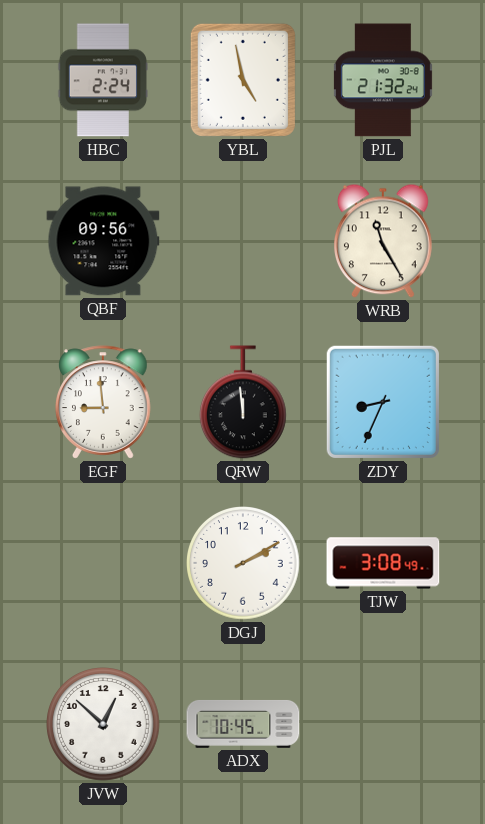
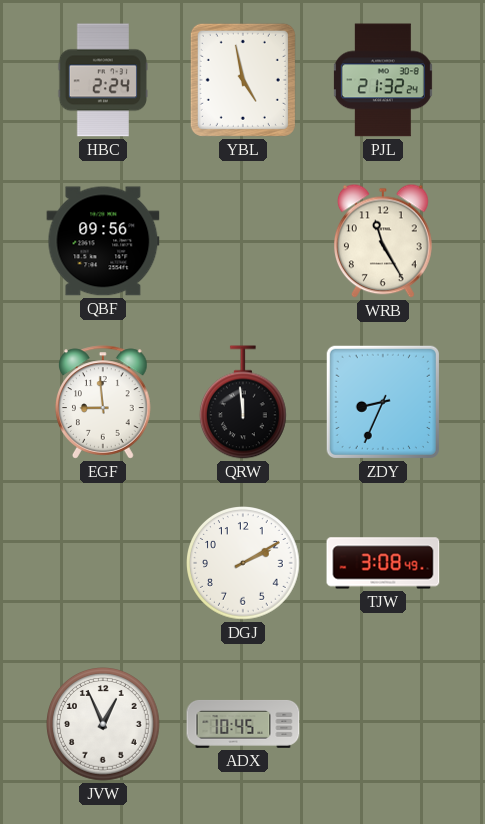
JVW: 12:52 -> 12:56 (104, 725)
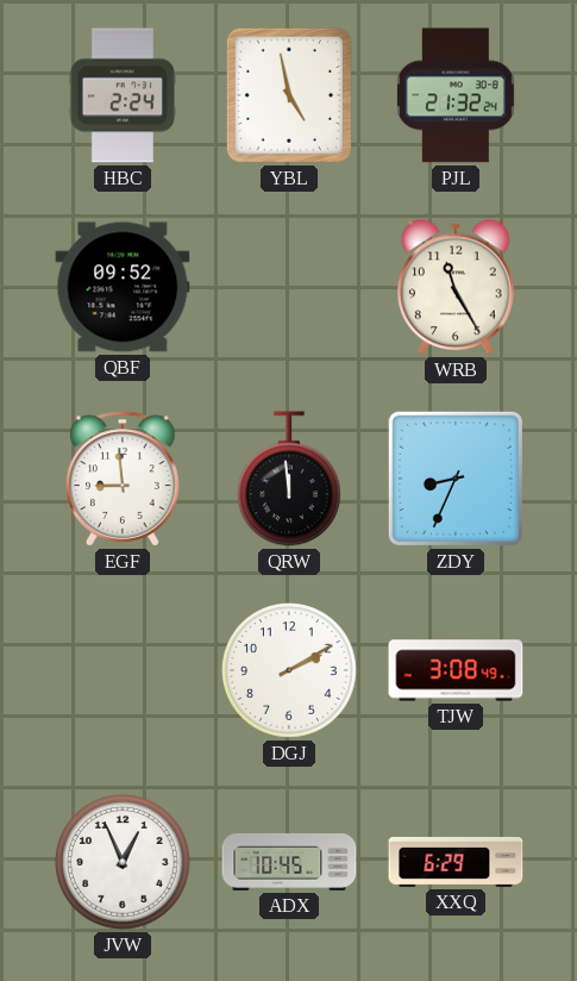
QBF: 09:56 -> 09:52 (123, 287)
XXQ: none -> 6:29 (456, 862)
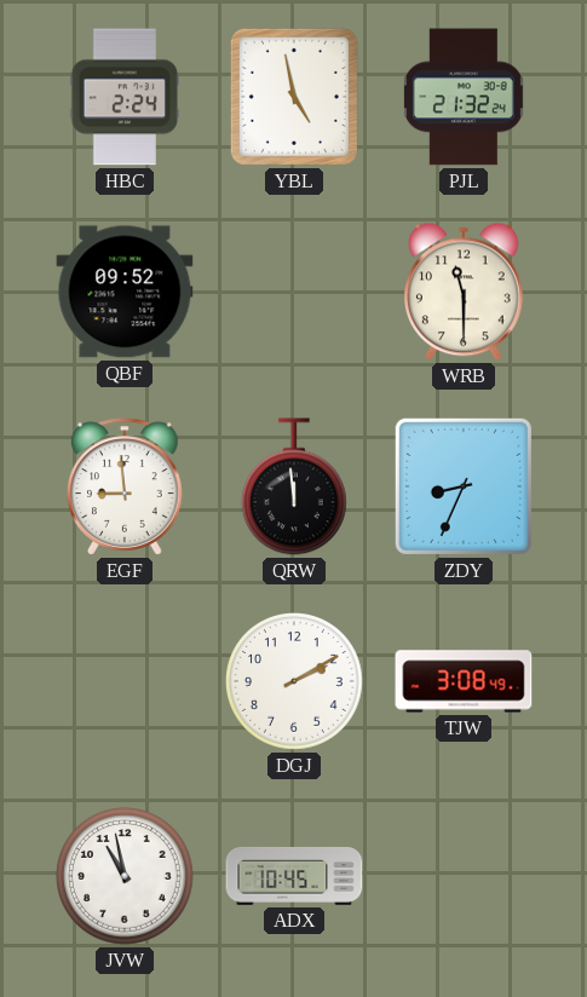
WRB: 11:25 -> 11:30 (465, 292)
JVW: 12:56 -> 10:58 (126, 877)
XXQ: 6:29 -> none (456, 862)
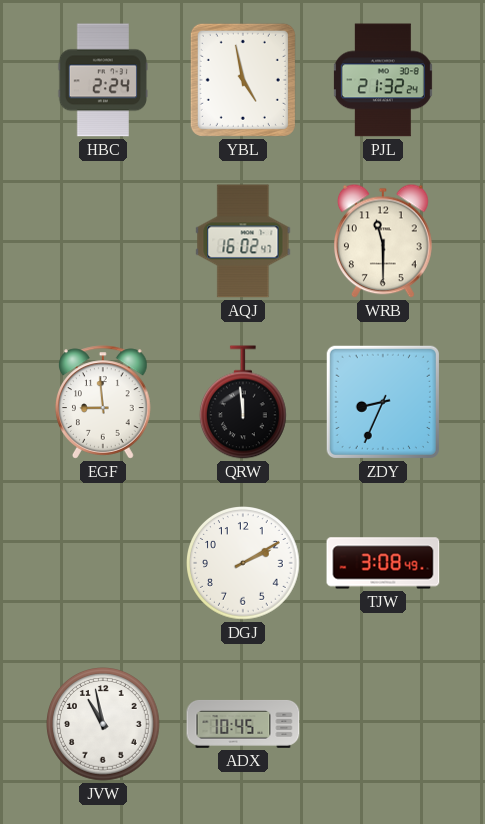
QBF: 09:52 -> none (125, 292)
AQJ: none -> 16:02 (243, 241)
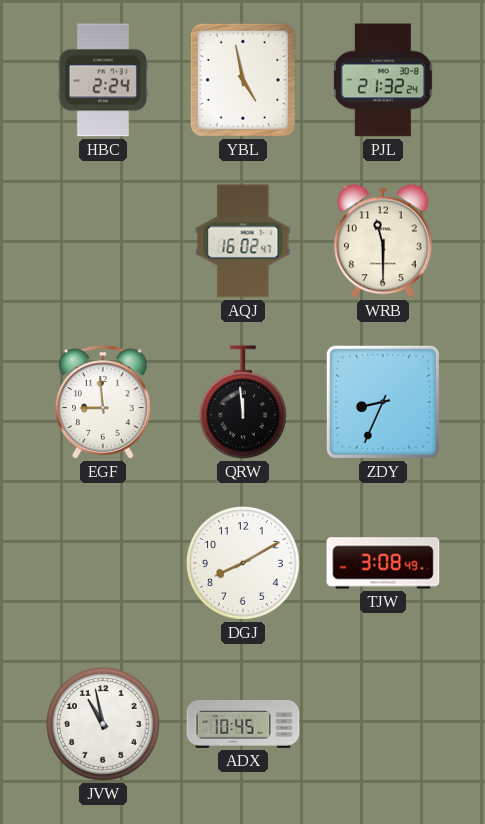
DGJ: 2:10 -> 8:10 (244, 564)
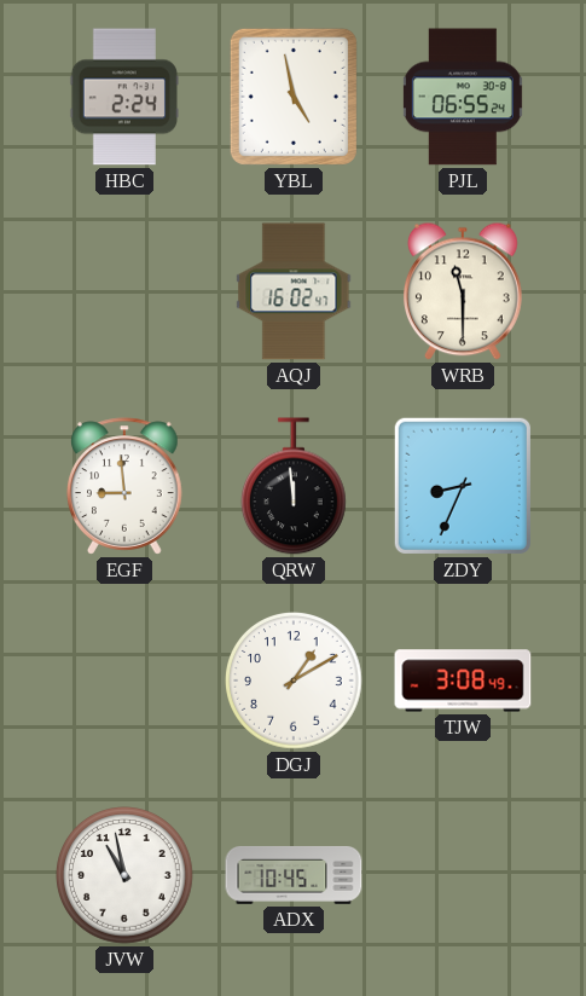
PJL: 21:32 -> 06:55 (463, 97)
DGJ: 8:10 -> 1:10 (295, 682)
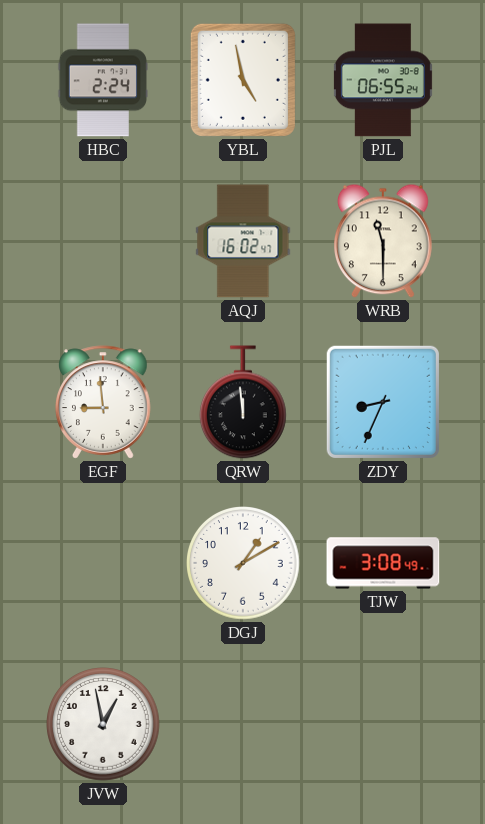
JVW: 10:58 -> 12:58 (104, 725)
ADX: 10:45 -> none (294, 875)
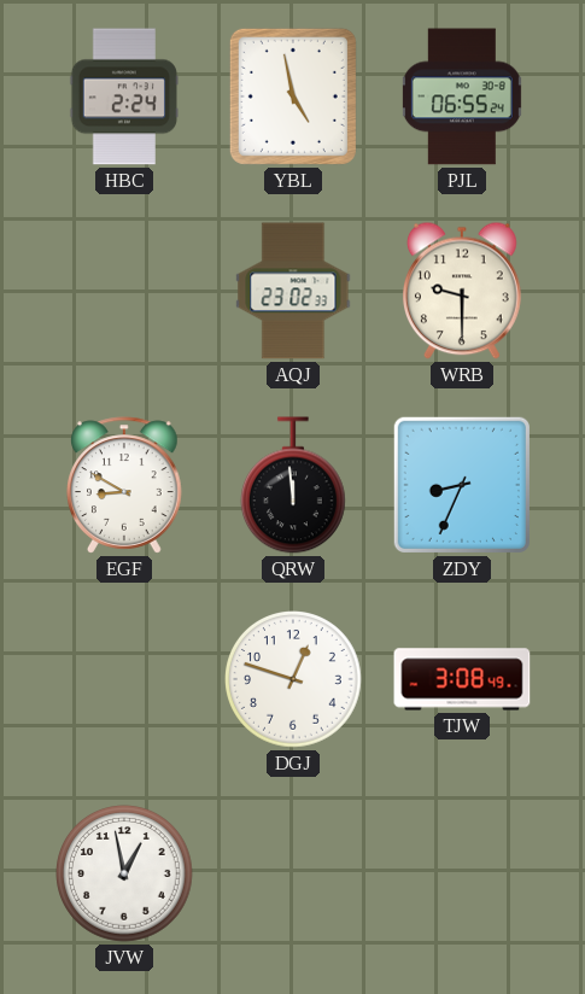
AQJ: 16:02 -> 23:02 (293, 291)
WRB: 11:30 -> 9:30 (463, 291)
EGF: 8:59 -> 8:50 (125, 485)
DGJ: 1:10 -> 12:48 (294, 680)
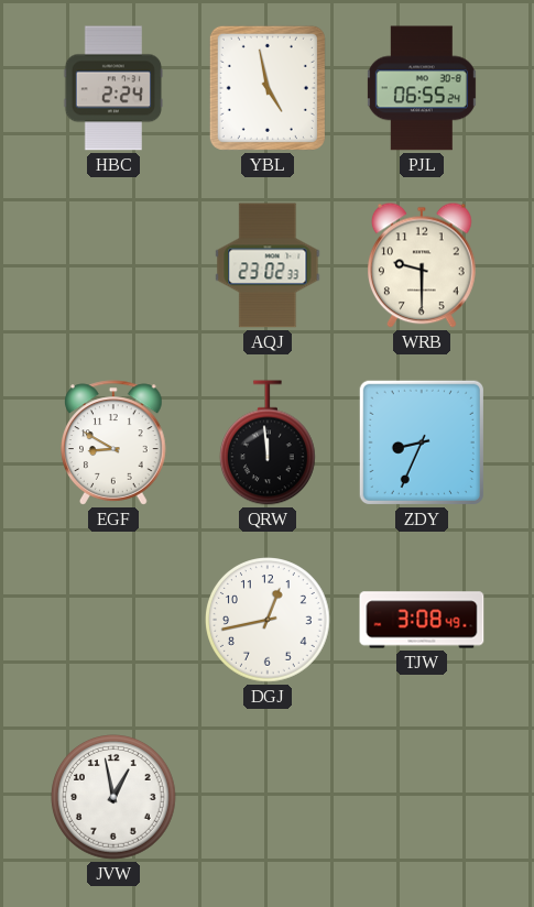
DGJ: 12:48 -> 12:43 (269, 621)
